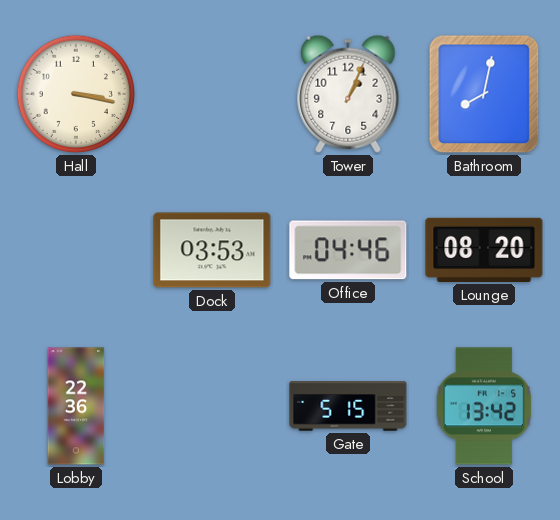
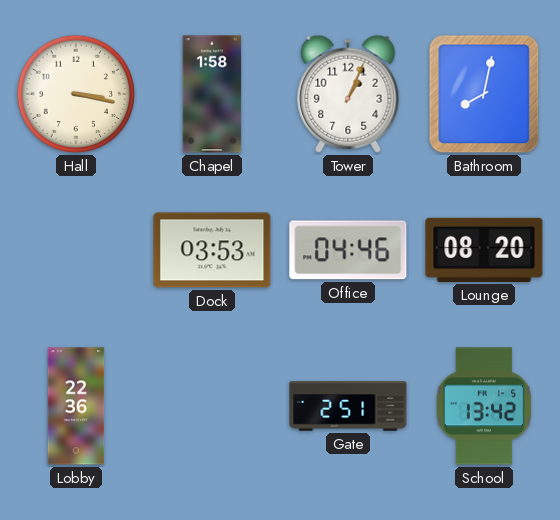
Chapel: none -> 1:58 (212, 94)
Gate: 5:15 -> 2:51 (348, 406)
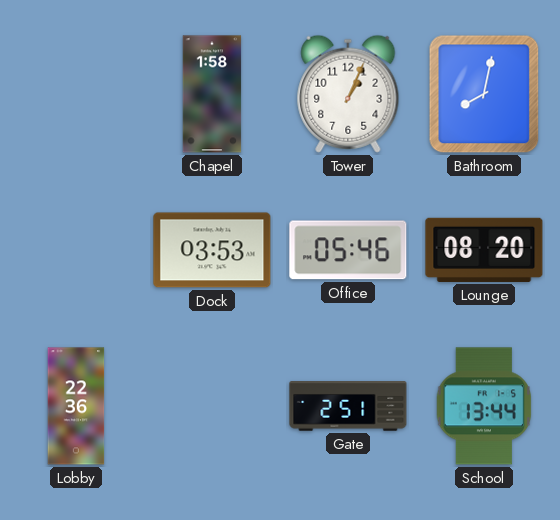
Hall: 3:17 -> none (76, 94)
Office: 04:46 -> 05:46 (348, 250)
School: 13:42 -> 13:44 (484, 406)
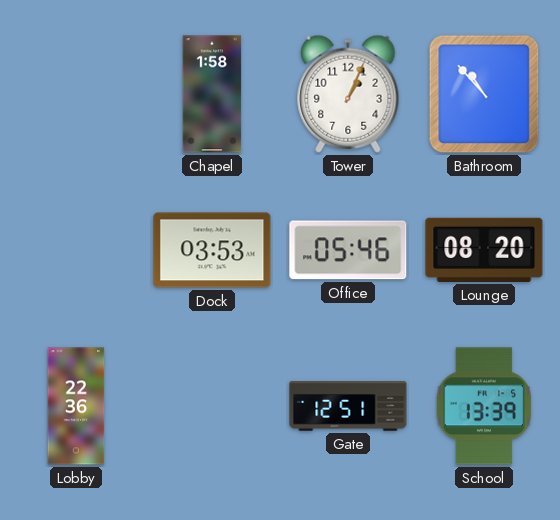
Bathroom: 8:02 -> 10:53 (484, 94)
Gate: 2:51 -> 12:51 (348, 406)
School: 13:44 -> 13:39 (484, 406)
